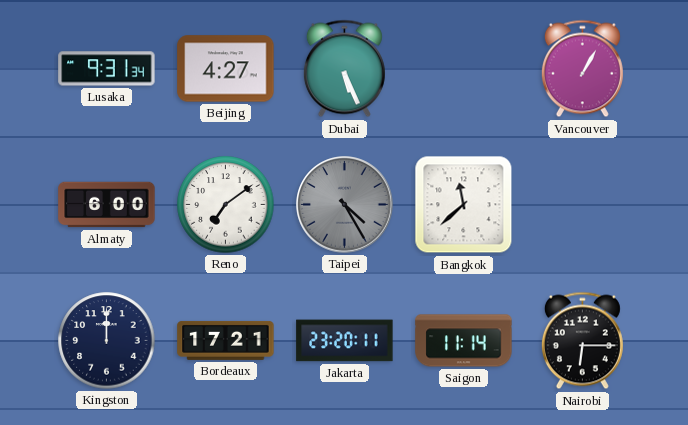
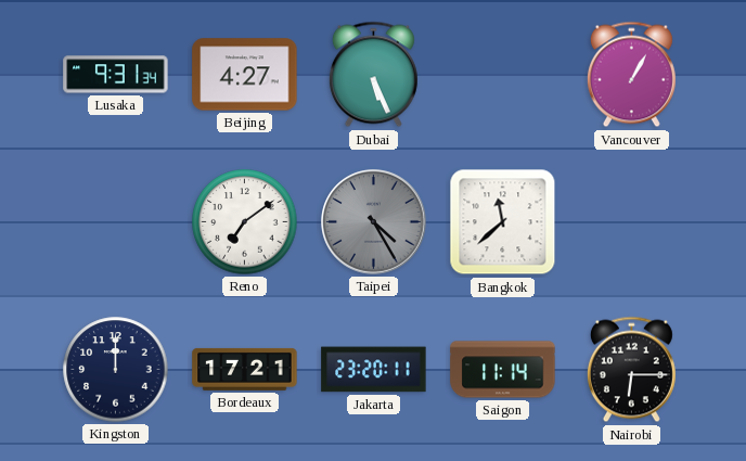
Almaty: 6:00 -> none (107, 205)
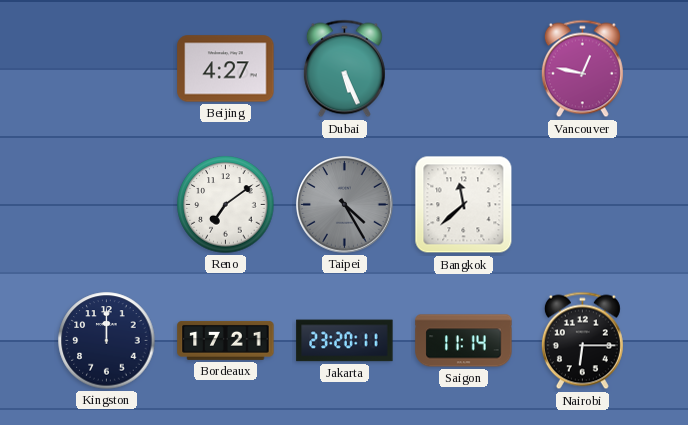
Lusaka: 9:31 -> none (116, 75)
Vancouver: 1:05 -> 12:47 (582, 69)
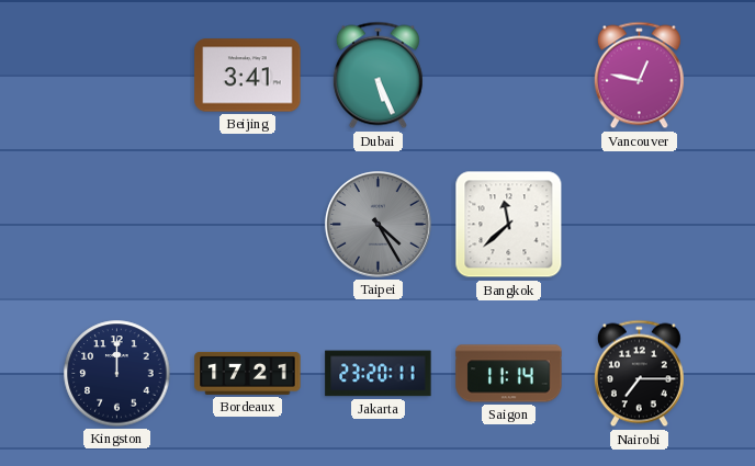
Beijing: 4:27 -> 3:41 (248, 76)
Reno: 7:09 -> none (226, 205)
Nairobi: 6:15 -> 7:15 (639, 374)
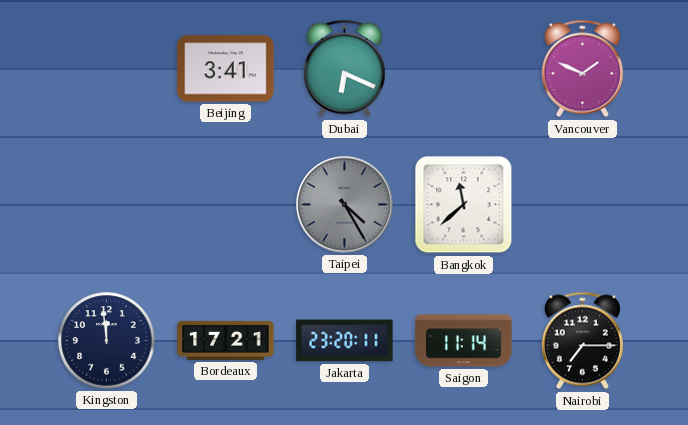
Dubai: 5:26 -> 6:19 (344, 69)
Vancouver: 12:47 -> 1:49 (582, 69)
Kingston: 12:00 -> 11:59 (107, 341)
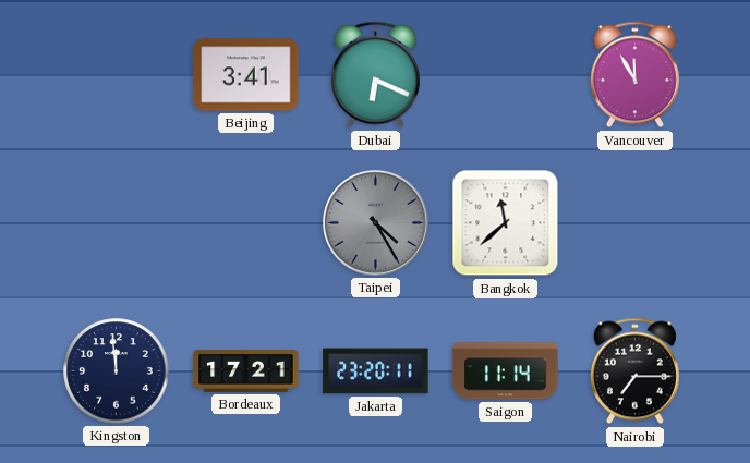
Vancouver: 1:49 -> 11:55 (634, 75)
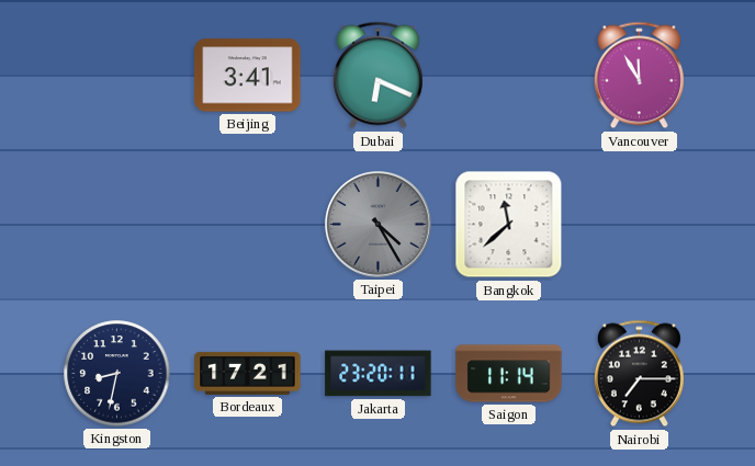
Kingston: 11:59 -> 8:32 (117, 374)
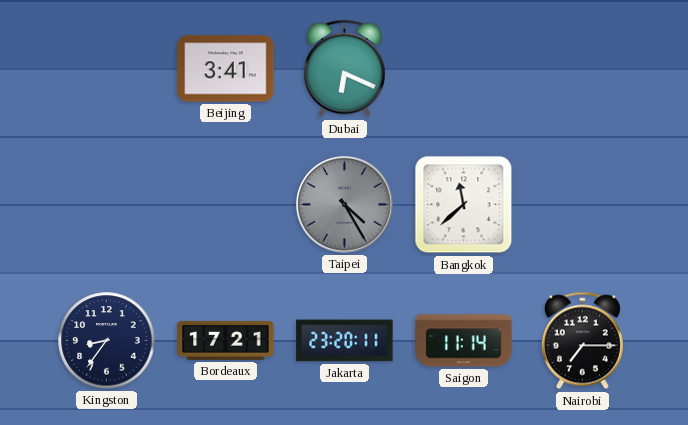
Vancouver: 11:55 -> none (639, 76)
Kingston: 8:32 -> 8:36 (107, 341)
